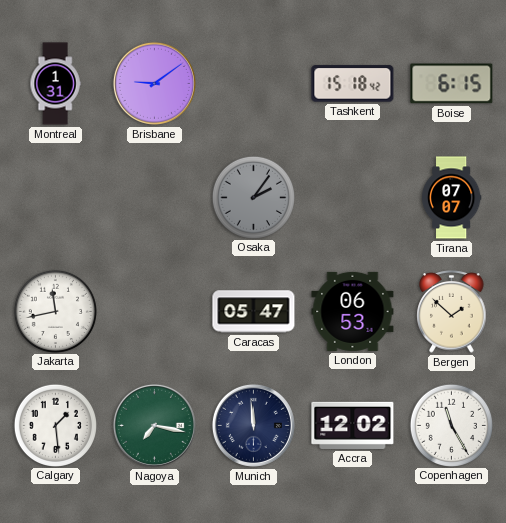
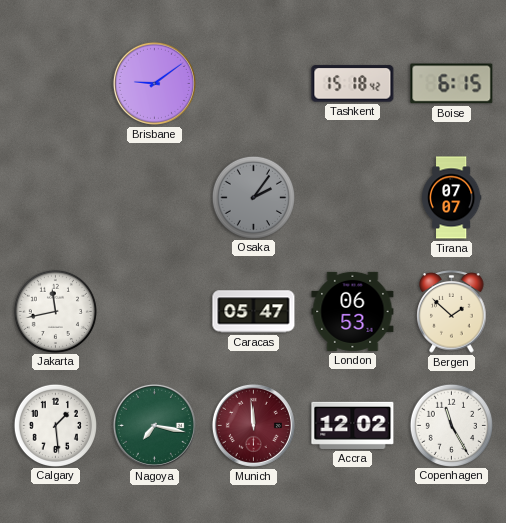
Montreal: 1:31 -> none (55, 84)
Munich dial: navy -> burgundy (253, 425)
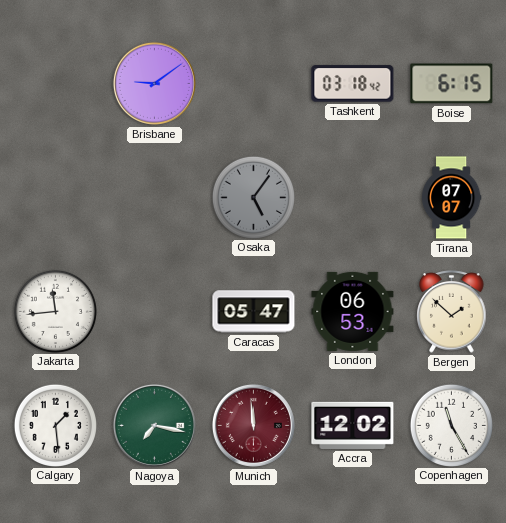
Tashkent: 15:18 -> 03:18 (353, 84)
Osaka: 2:06 -> 5:06 (253, 197)
Jakarta: 11:43 -> 11:44 (55, 311)
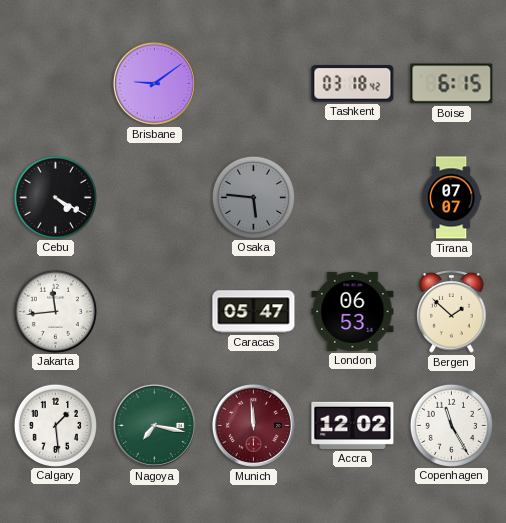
Cebu: none -> 4:20 (55, 197)
Osaka: 5:06 -> 5:46 (253, 197)
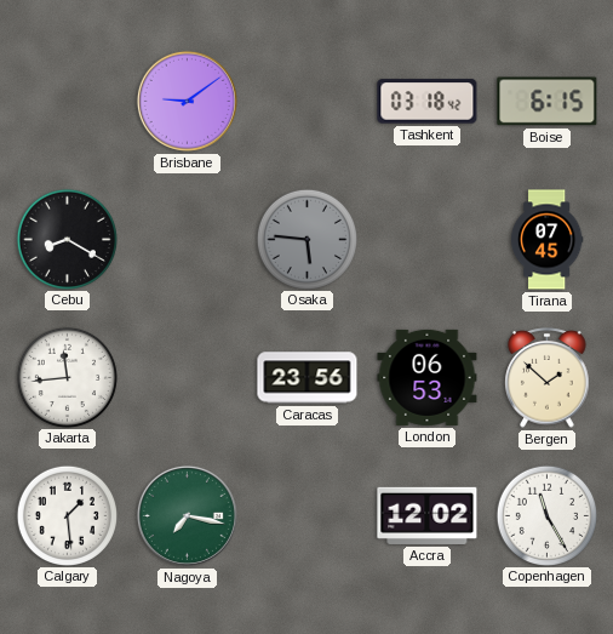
Cebu: 4:20 -> 8:20 (67, 239)
Tirana: 07:07 -> 07:45 (546, 240)
Caracas: 05:47 -> 23:56 (308, 378)
Munich: 11:59 -> none (253, 425)
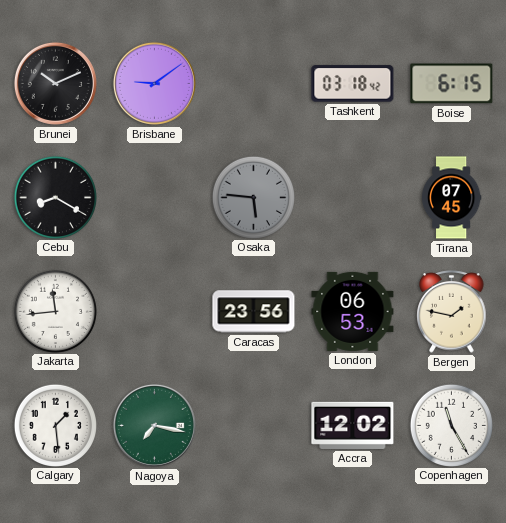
Brunei: none -> 10:11 (55, 83)
Bergen: 1:52 -> 1:47 (452, 312)
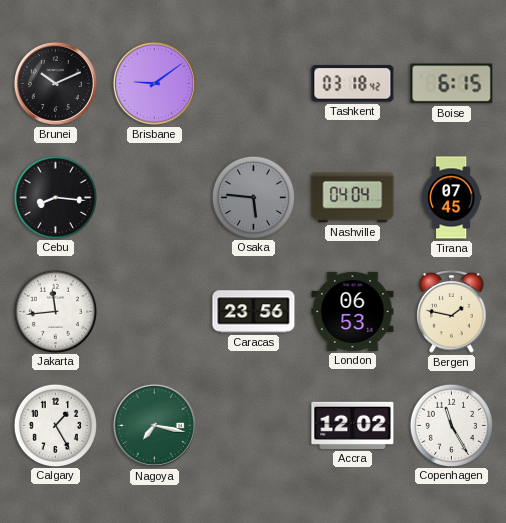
Cebu: 8:20 -> 8:16 (55, 197)
Nashville: none -> 04:04 (353, 198)
Calgary: 1:29 -> 1:25 (55, 425)
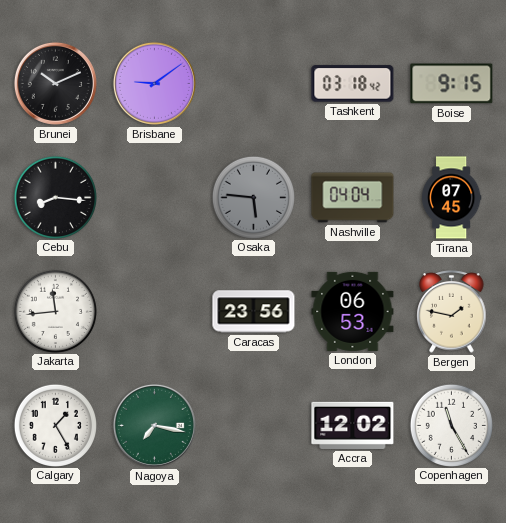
Boise: 6:15 -> 9:15 (452, 84)
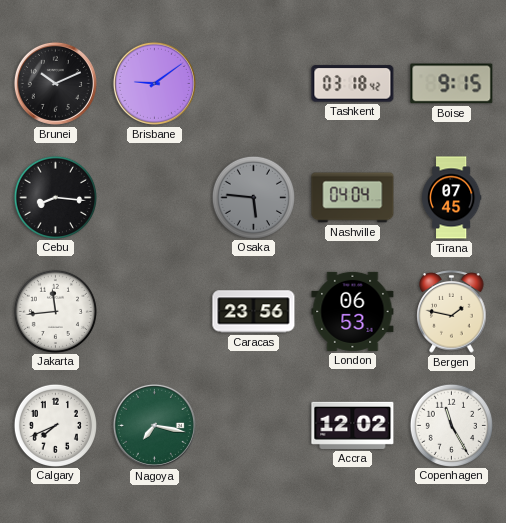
Calgary: 1:25 -> 7:41 (55, 425)
